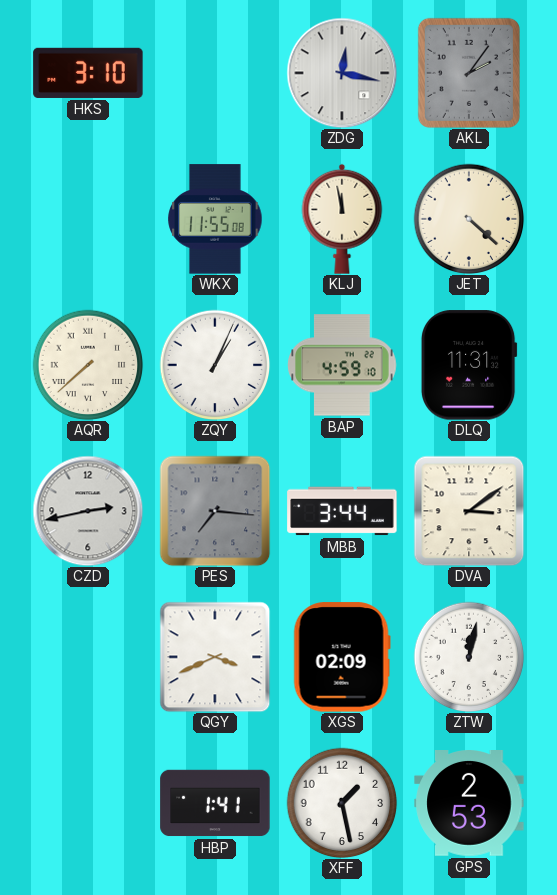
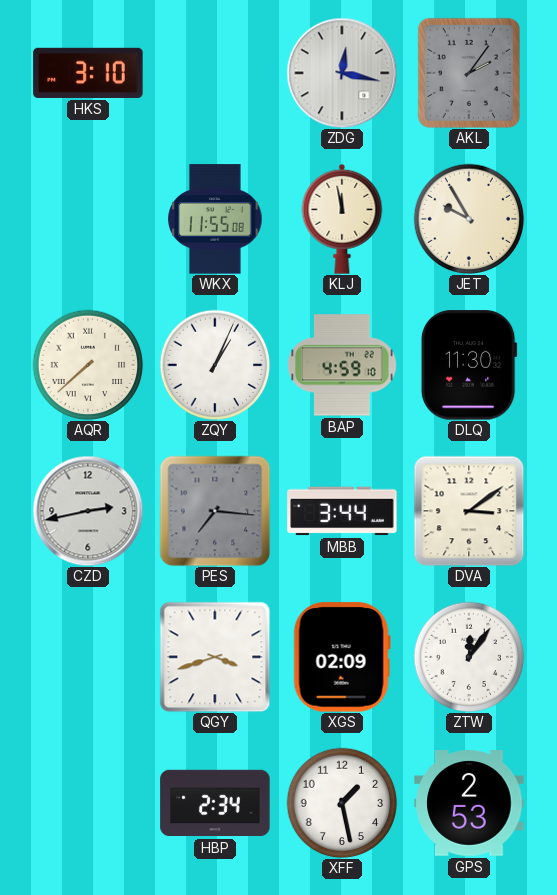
JET: 4:22 -> 9:55 (469, 219)
DLQ: 11:31 -> 11:30 (469, 365)
QGY: 3:41 -> 3:42 (215, 657)
ZTW: 12:02 -> 12:06 (469, 657)
HBP: 1:41 -> 2:34 (215, 803)
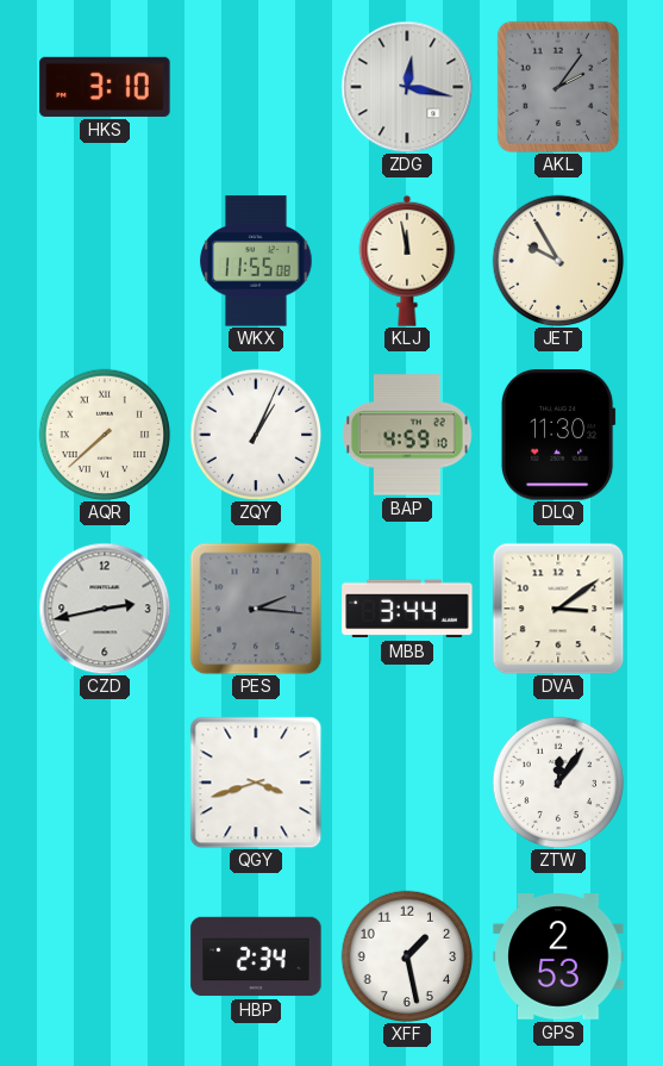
PES: 7:16 -> 2:16 (256, 609)
XGS: 02:09 -> none (342, 657)
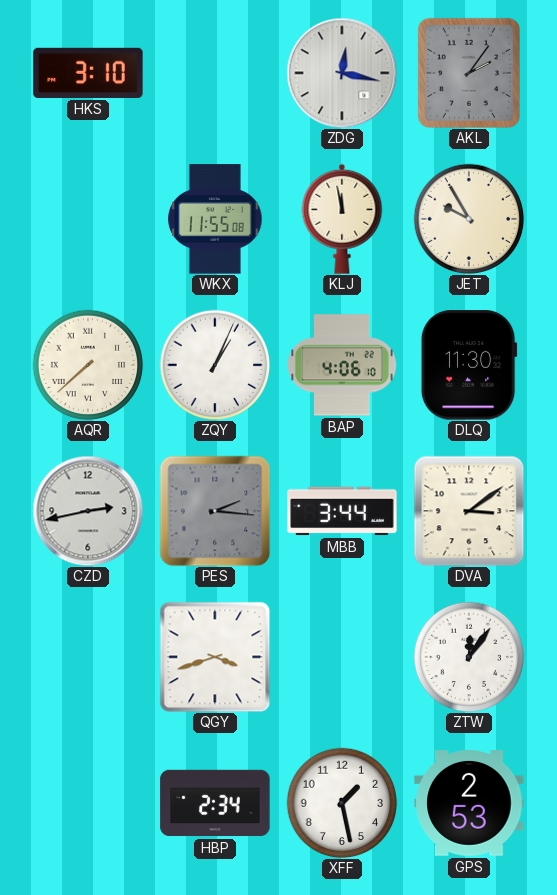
BAP: 4:59 -> 4:06 (342, 365)
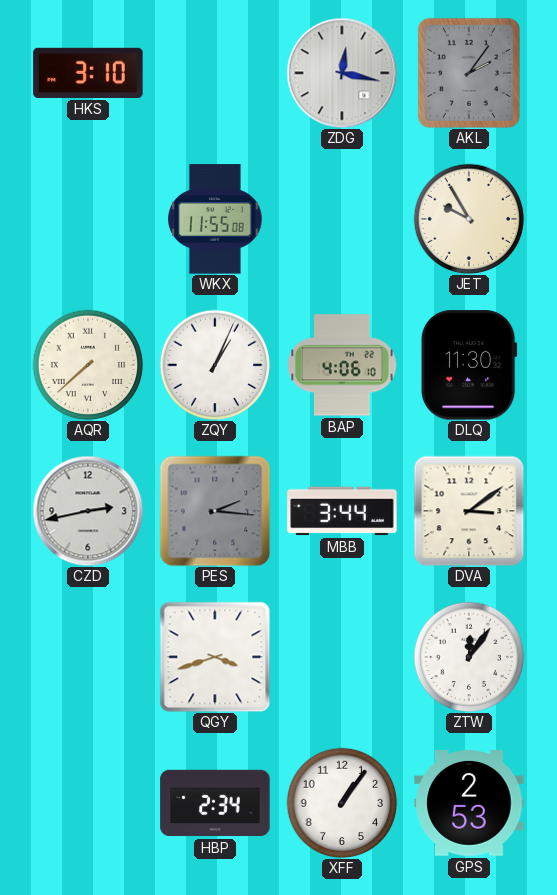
KLJ: 11:58 -> none (342, 219)
XFF: 1:28 -> 1:06 (342, 803)
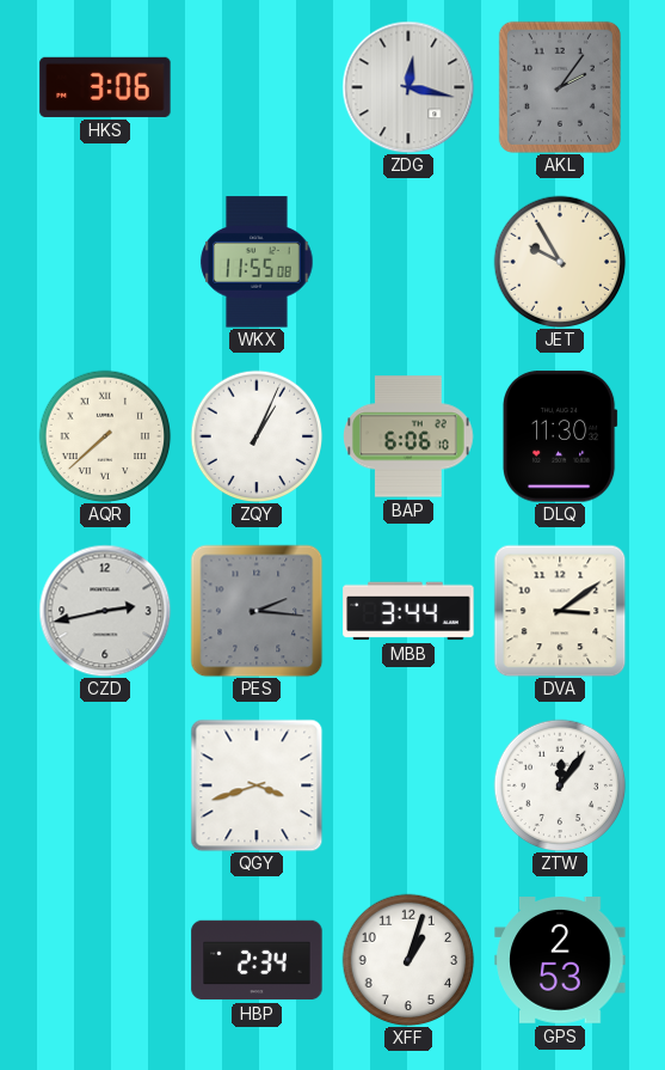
HKS: 3:10 -> 3:06 (105, 87)
BAP: 4:06 -> 6:06 (408, 436)
XFF: 1:06 -> 1:03 (408, 960)
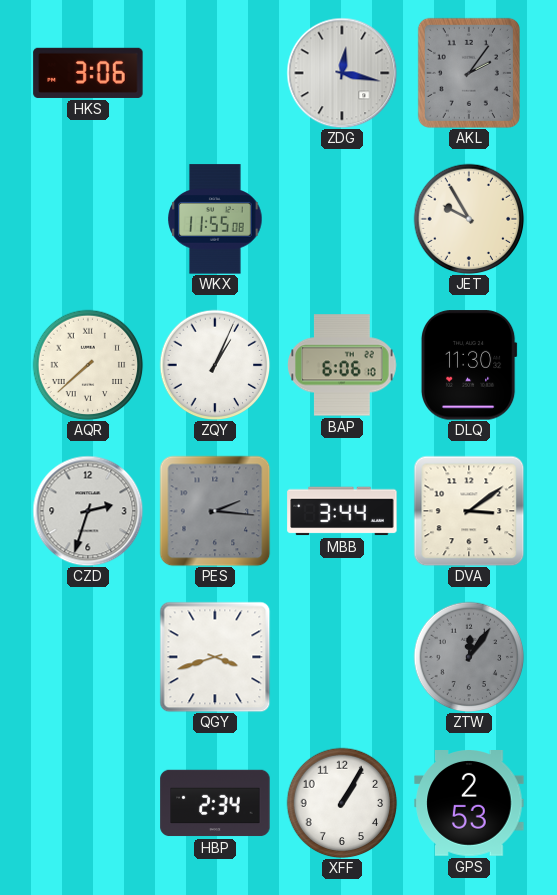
CZD: 2:43 -> 2:33 (88, 511)
ZTW dial: white -> grey (469, 657)
XFF: 1:03 -> 1:05 (342, 803)
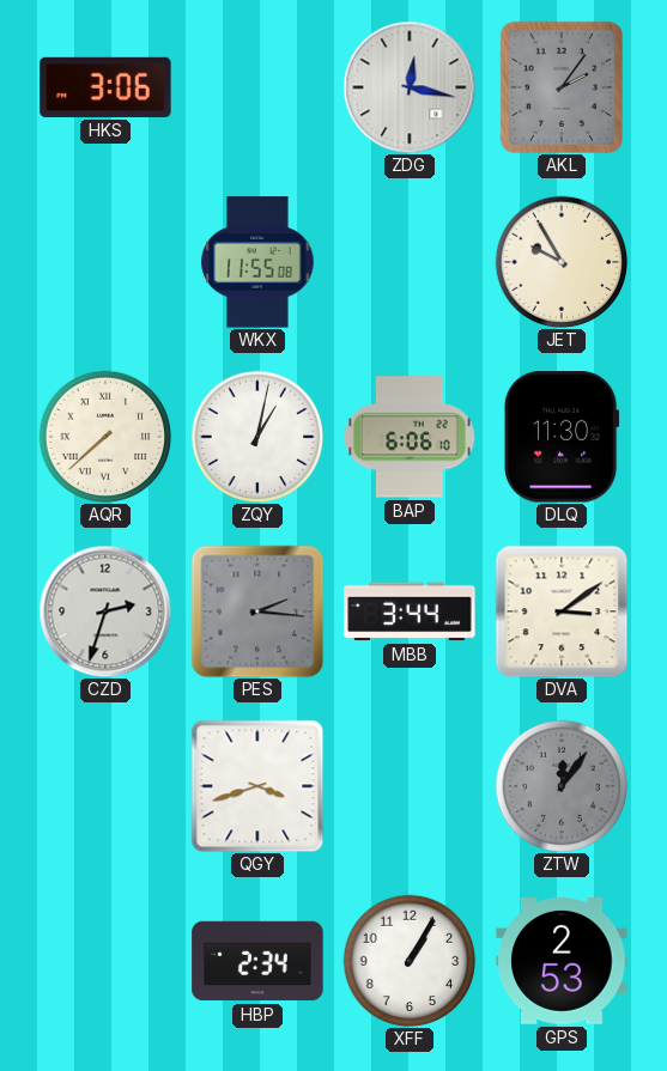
ZQY: 1:04 -> 1:02 (257, 437)
